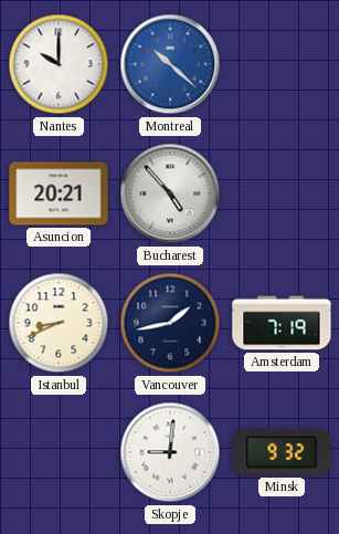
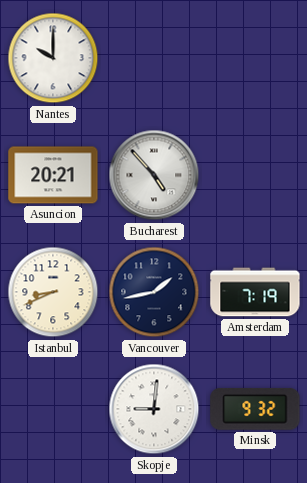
Montreal: 10:22 -> none (170, 64)
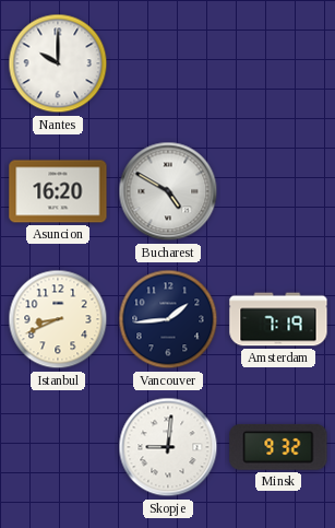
Asuncion: 20:21 -> 16:20 (58, 191)
Bucharest: 4:53 -> 4:50 (168, 191)
Vancouver: 1:43 -> 1:44 (168, 319)
